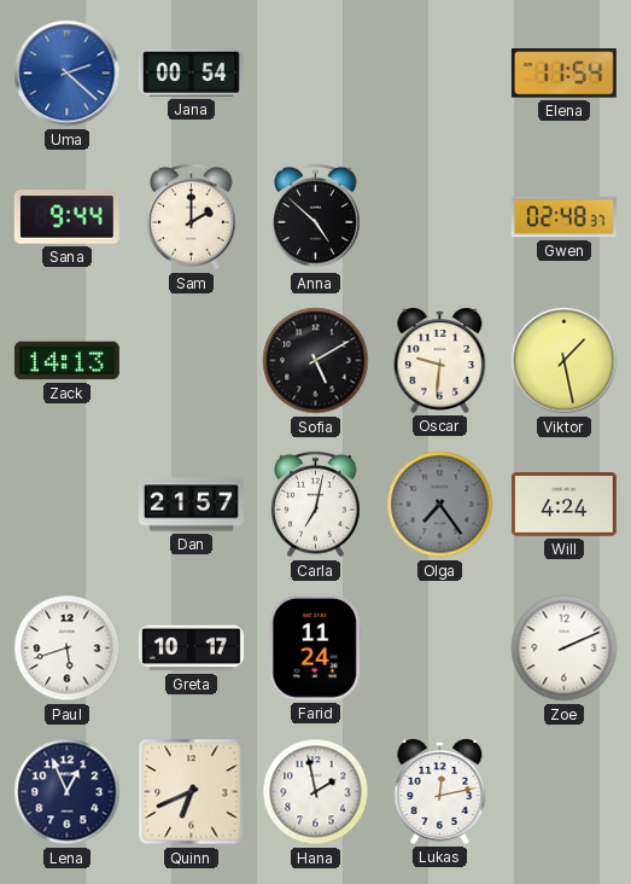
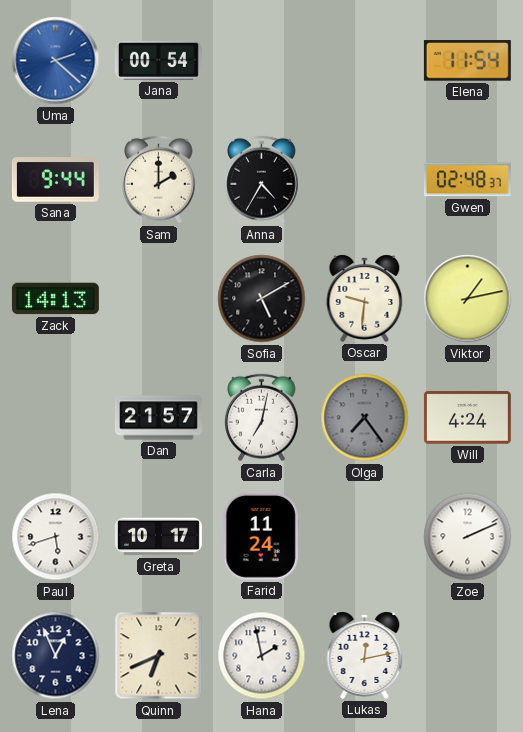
Anna: 4:52 -> 4:35 (262, 180)
Viktor: 1:28 -> 1:13 (468, 299)
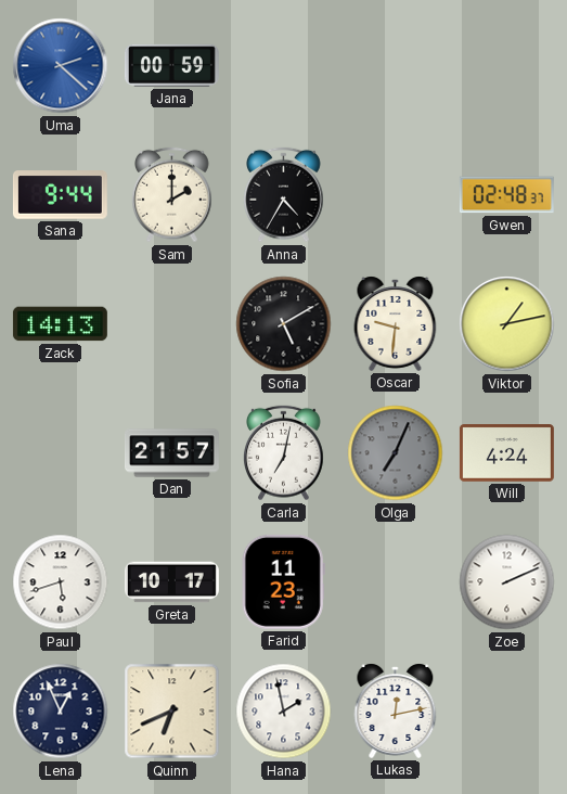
Jana: 00:54 -> 00:59 (171, 65)
Elena: 11:54 -> none (467, 61)
Olga: 7:24 -> 7:04 (396, 453)
Farid: 11:24 -> 11:23 (283, 581)
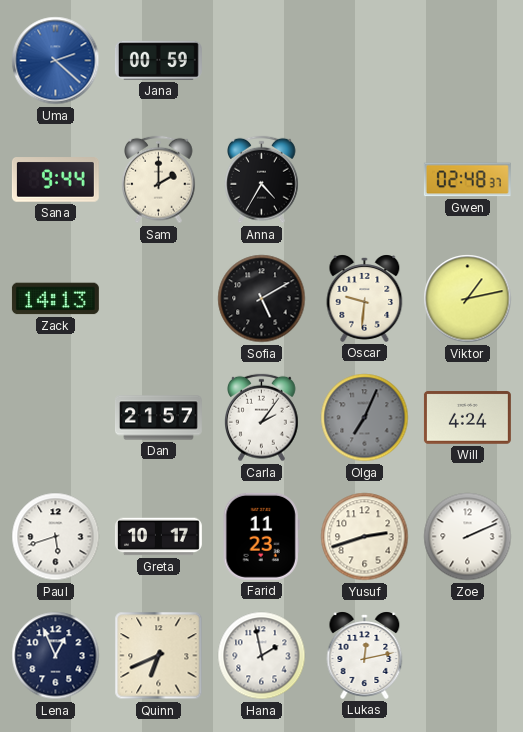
Carla: 7:02 -> 2:06 (262, 418)
Yusuf: none -> 2:42 (365, 537)
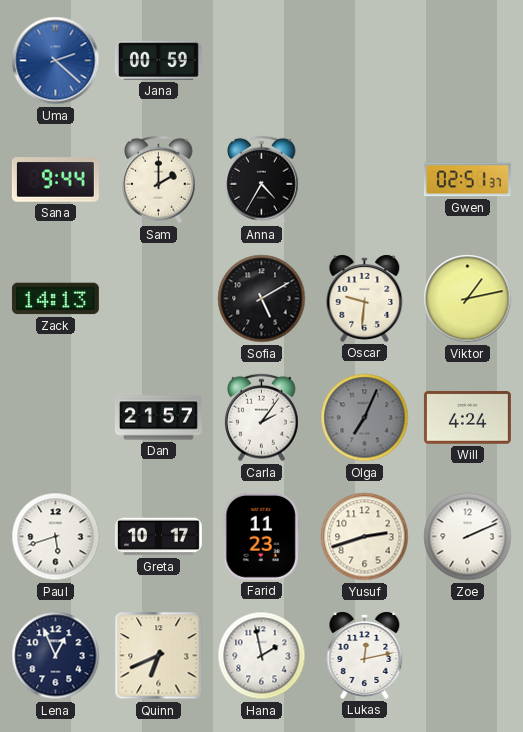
Gwen: 02:48 -> 02:51 (467, 180)
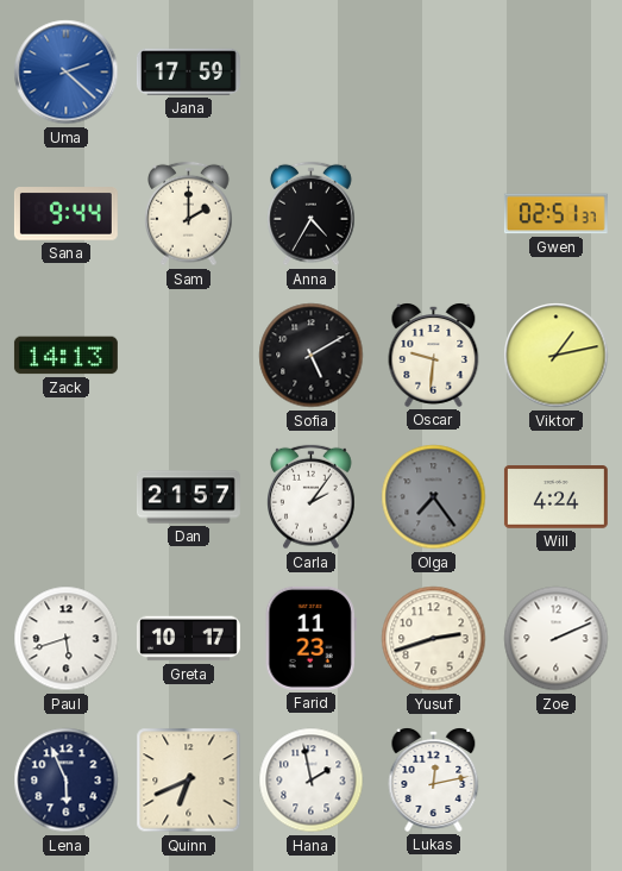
Jana: 00:59 -> 17:59 (188, 71)
Olga: 7:04 -> 7:24 (434, 497)
Lena: 12:56 -> 5:56 (67, 781)
